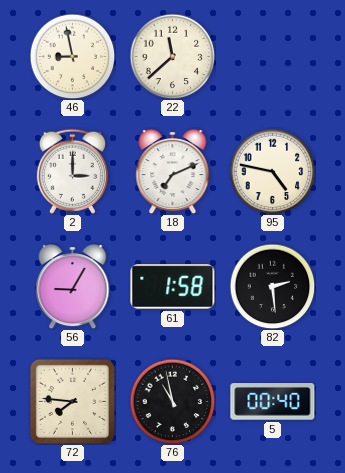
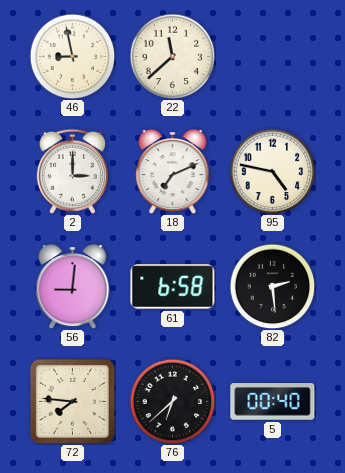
56: 9:05 -> 9:01 (73, 287)
61: 1:58 -> 6:58 (173, 287)
76: 10:58 -> 6:38 (172, 401)
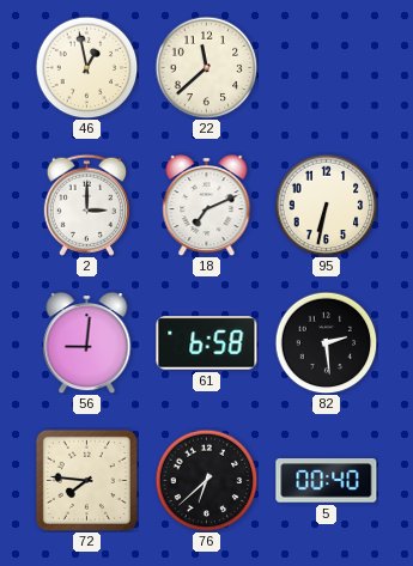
46: 8:58 -> 12:58 (86, 67)
95: 4:47 -> 6:32 (326, 205)
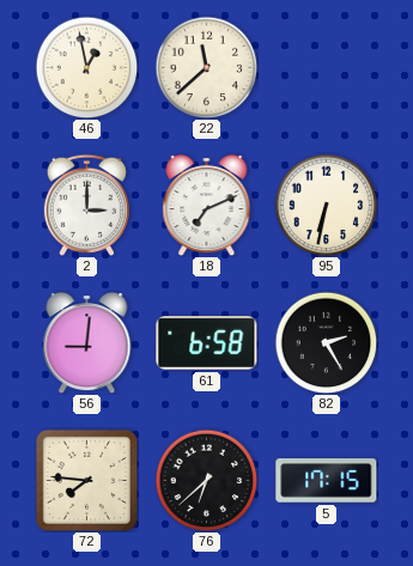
82: 2:29 -> 2:25 (326, 342)
5: 00:40 -> 17:15 (327, 481)
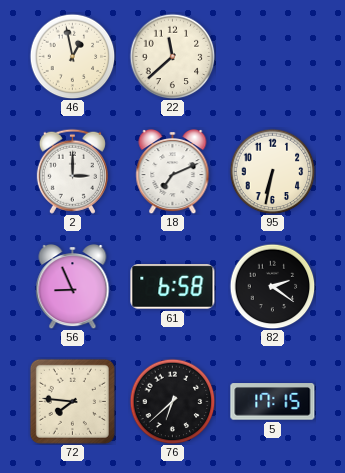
56: 9:01 -> 8:56 (73, 287)
82: 2:25 -> 2:21 (272, 286)
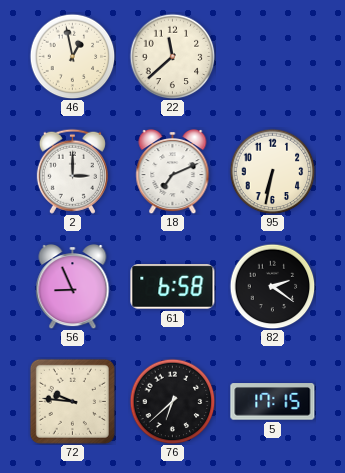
72: 7:46 -> 9:46 (72, 401)
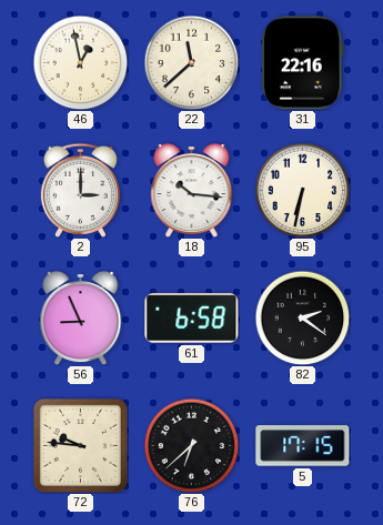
31: none -> 22:16 (302, 63)
18: 7:11 -> 10:16 (192, 191)
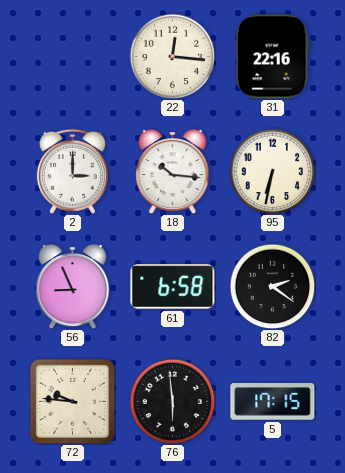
46: 12:58 -> none (80, 62)
22: 11:38 -> 12:16 (172, 56)
76: 6:38 -> 5:59 (172, 401)
